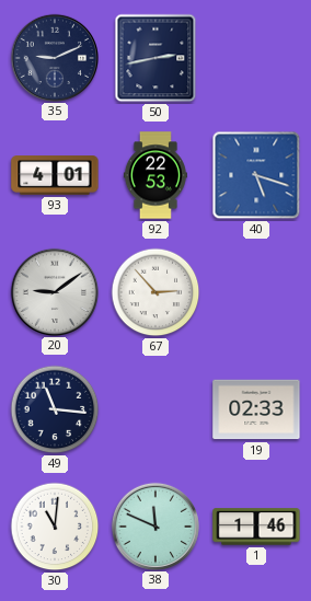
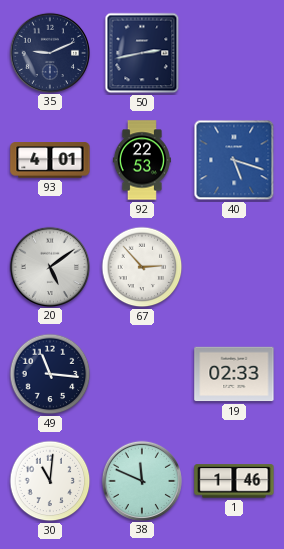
20: 9:09 -> 5:09 (49, 266)
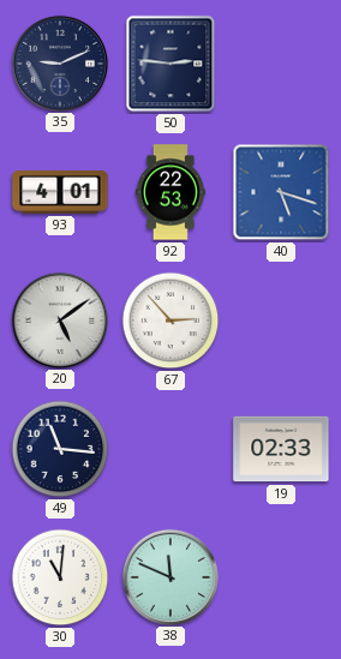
50: 2:43 -> 2:46 (170, 64)
1: 1:46 -> none (234, 481)
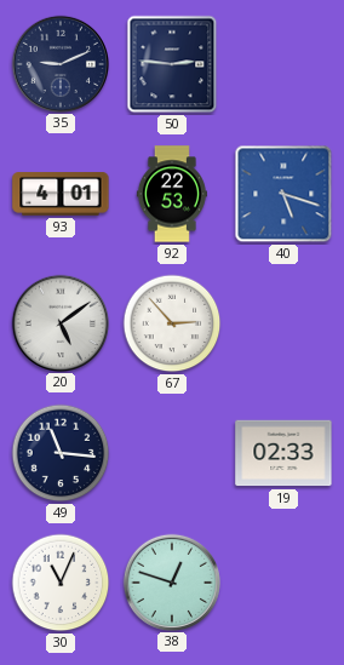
30: 11:01 -> 11:04 (61, 583)
38: 11:49 -> 12:48 (171, 581)
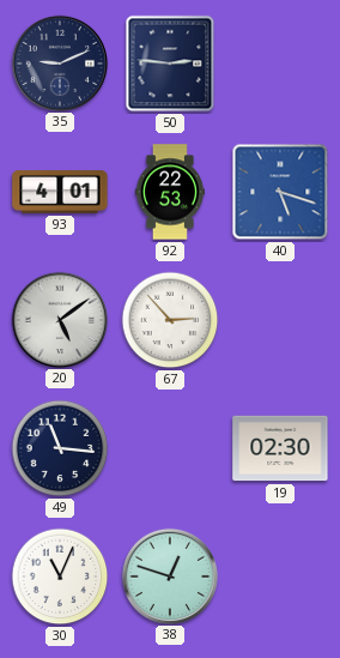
19: 02:33 -> 02:30 (280, 448)
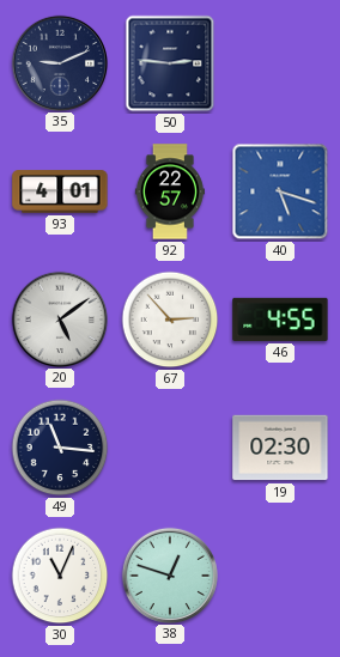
92: 22:53 -> 22:57 (170, 191)
46: none -> 4:55 (280, 320)
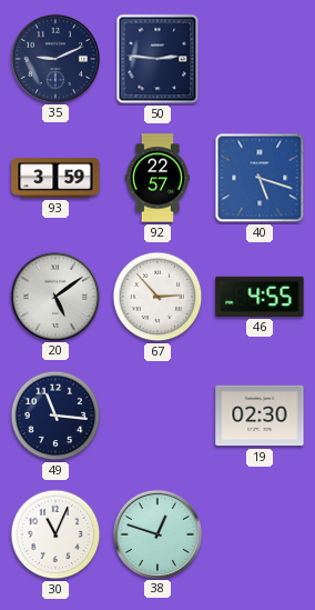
93: 4:01 -> 3:59 (55, 178)
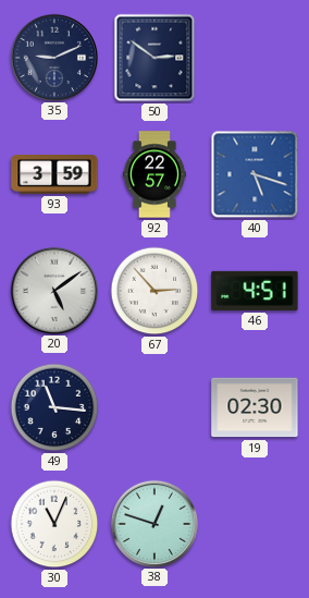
50: 2:46 -> 2:51 (154, 58)
46: 4:55 -> 4:51 (255, 291)
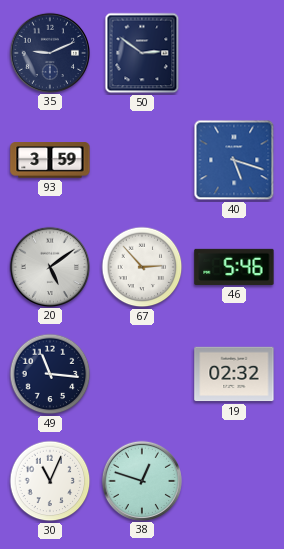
92: 22:57 -> none (154, 174)
46: 4:51 -> 5:46 (234, 267)
19: 02:30 -> 02:32 (234, 374)
